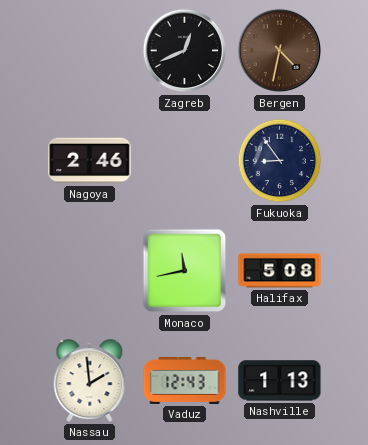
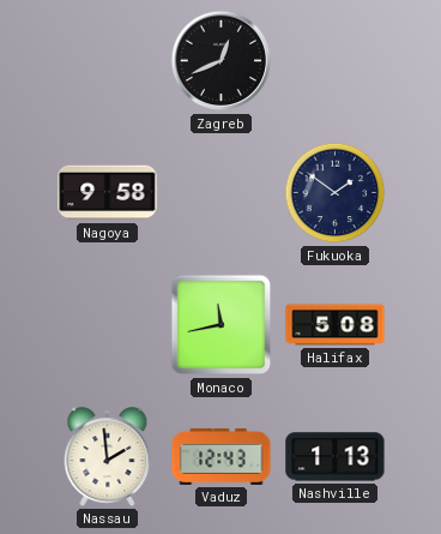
Bergen: 4:32 -> none (280, 51)
Nagoya: 2:46 -> 9:58 (108, 193)
Fukuoka: 8:54 -> 1:51 (336, 193)
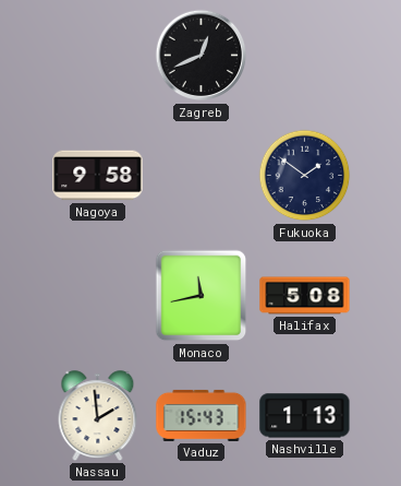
Vaduz: 12:43 -> 15:43 (202, 415)
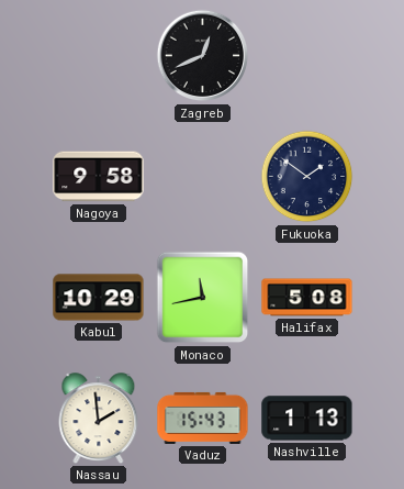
Kabul: none -> 10:29 (99, 298)
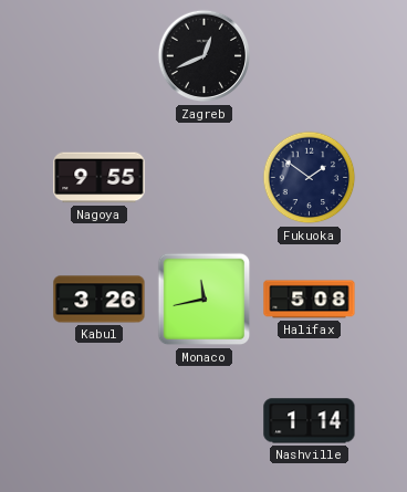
Nagoya: 9:58 -> 9:55 (100, 178)
Kabul: 10:29 -> 3:26 (100, 300)
Nassau: 1:59 -> none (99, 419)
Vaduz: 15:43 -> none (203, 418)
Nashville: 1:13 -> 1:14 (310, 421)
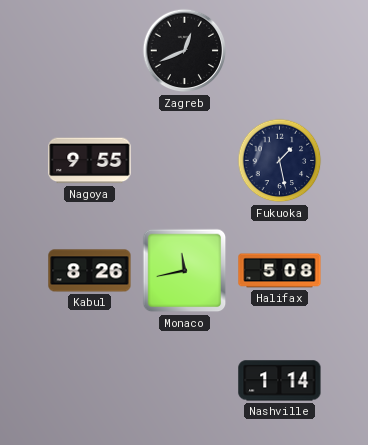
Fukuoka: 1:51 -> 1:28 (280, 161)
Kabul: 3:26 -> 8:26 (90, 271)
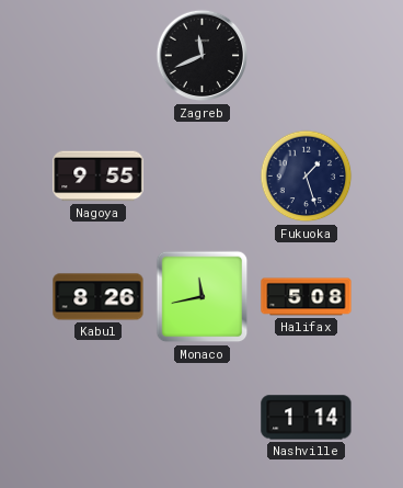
Zagreb: 12:41 -> 11:41 (203, 56)
Fukuoka: 1:28 -> 1:27 (307, 177)
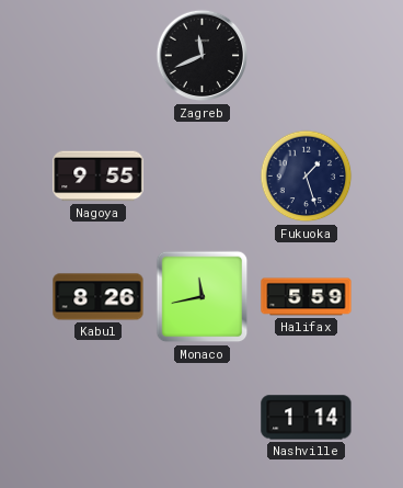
Halifax: 5:08 -> 5:59 (307, 297)
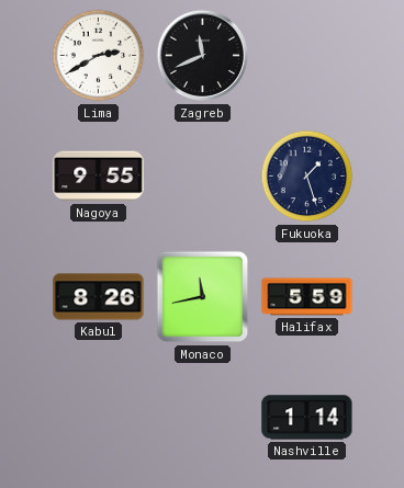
Lima: none -> 2:40 (99, 56)
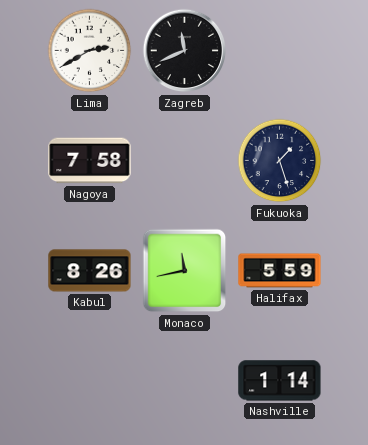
Nagoya: 9:55 -> 7:58 (90, 161)
